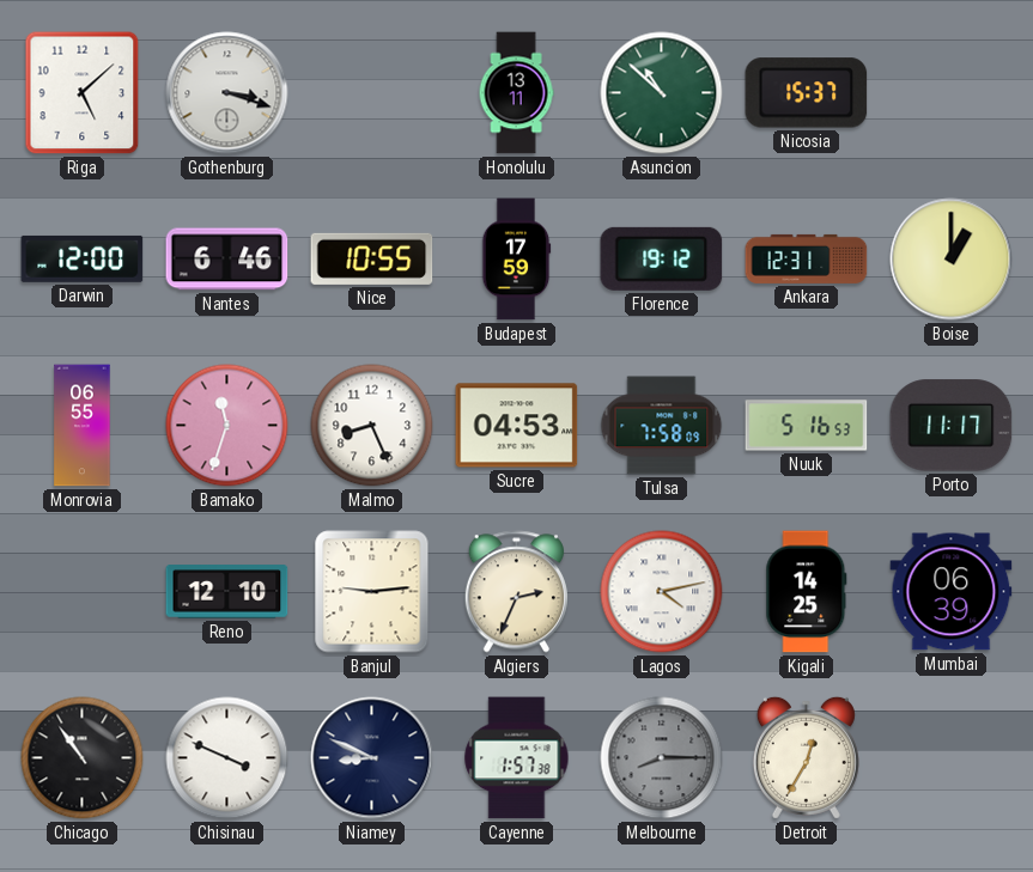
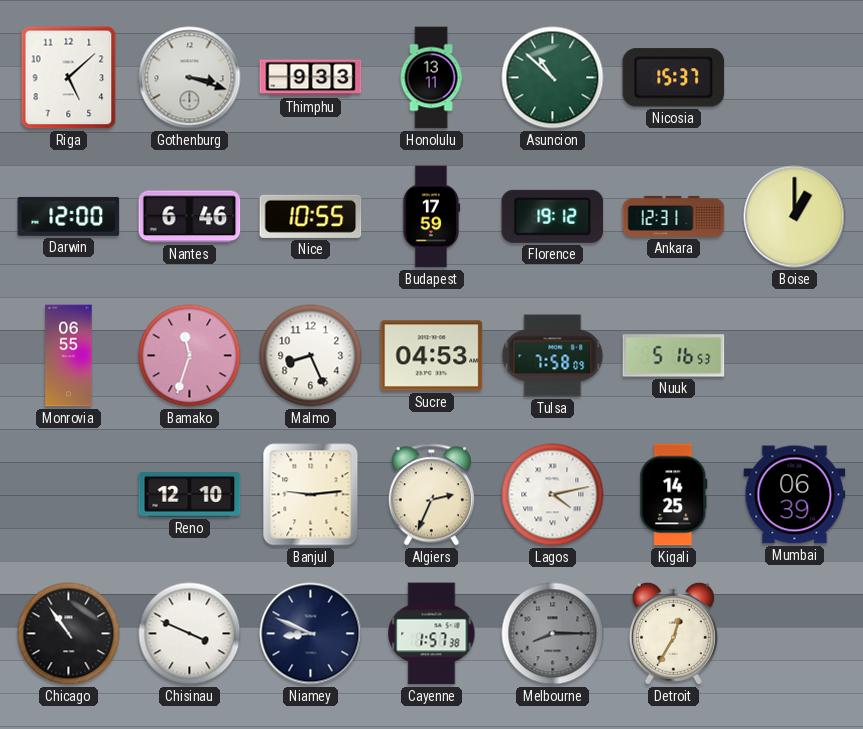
Thimphu: none -> 9:33 (311, 78)
Porto: 11:17 -> none (952, 426)
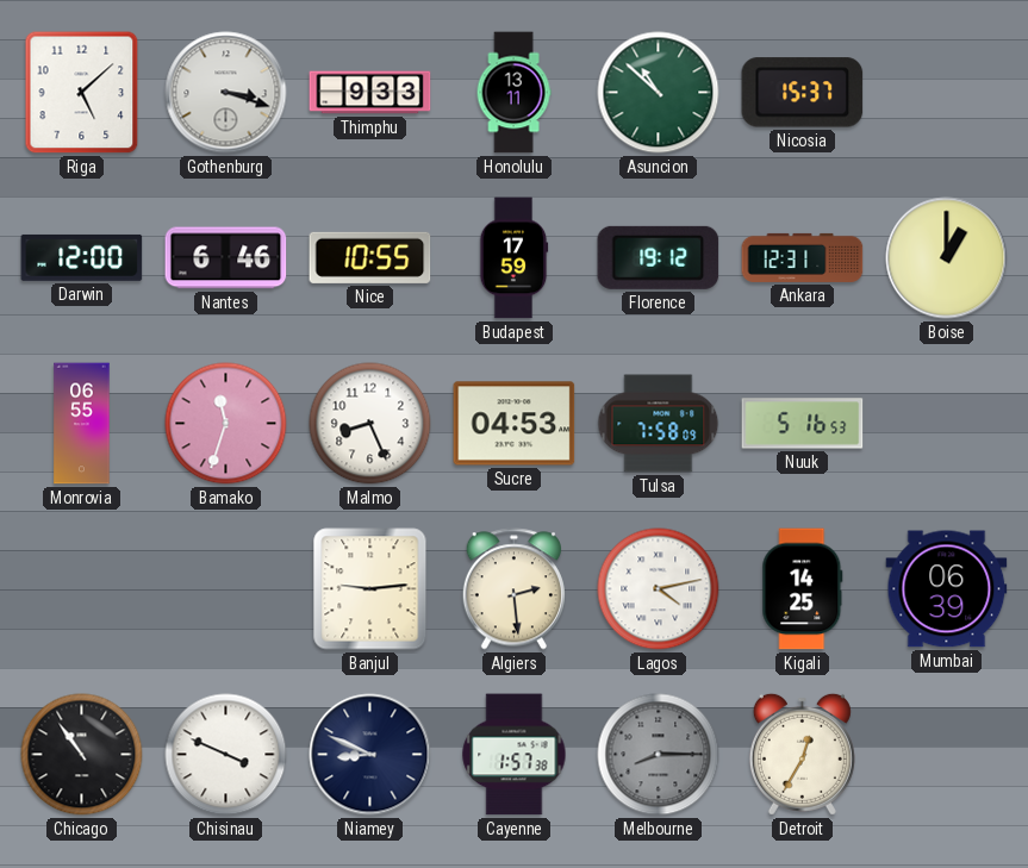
Reno: 12:10 -> none (190, 495)
Algiers: 2:34 -> 2:29 (513, 589)
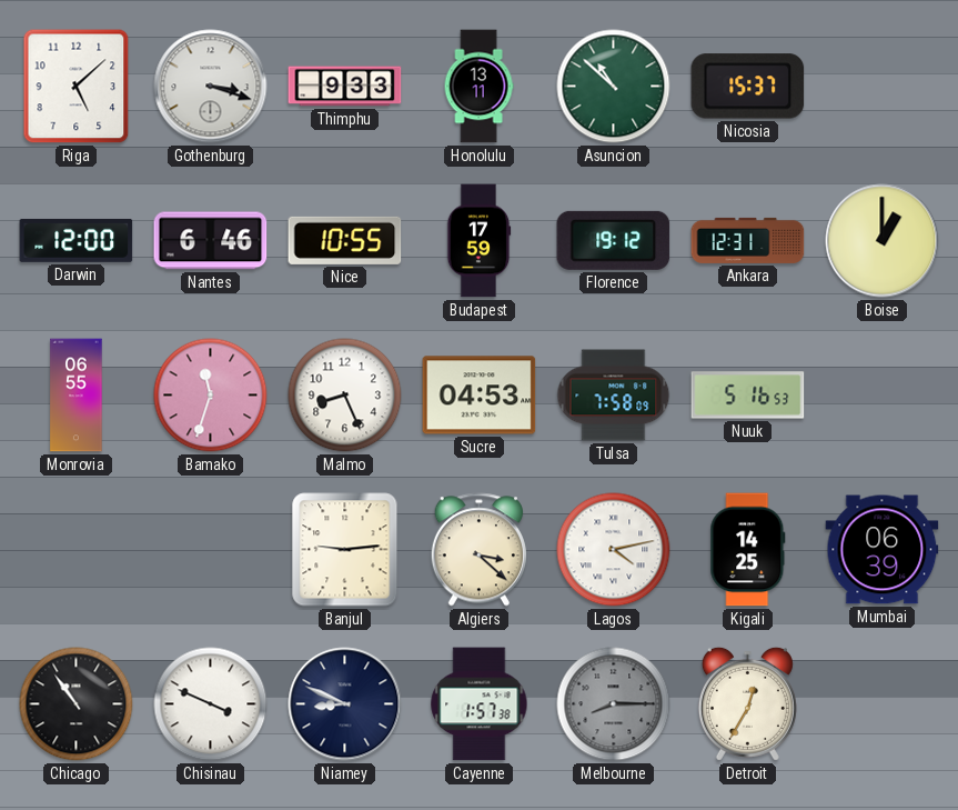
Algiers: 2:29 -> 3:22 (478, 550)
